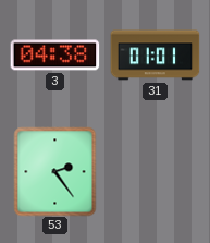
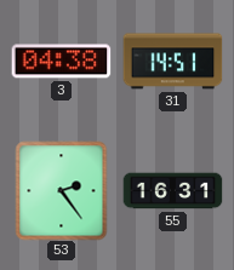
31: 01:01 -> 14:51 (172, 62)
55: none -> 16:31 (172, 191)
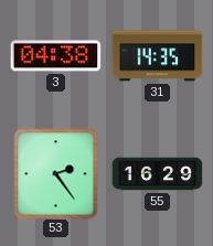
31: 14:51 -> 14:35 (157, 56)
55: 16:31 -> 16:29 (157, 174)
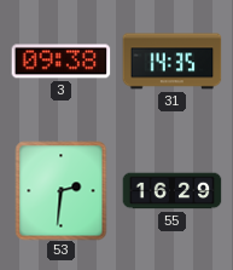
3: 04:38 -> 09:38 (60, 62)
53: 2:24 -> 2:31 (62, 190)
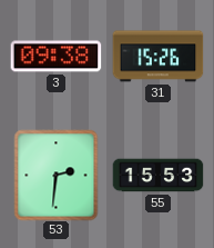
31: 14:35 -> 15:26 (157, 57)
55: 16:29 -> 15:53 (157, 176)
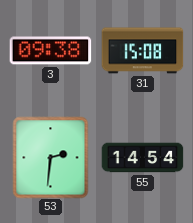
31: 15:26 -> 15:08 (142, 51)
55: 15:53 -> 14:54 (142, 158)
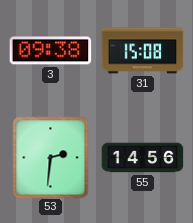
55: 14:54 -> 14:56 (142, 158)
